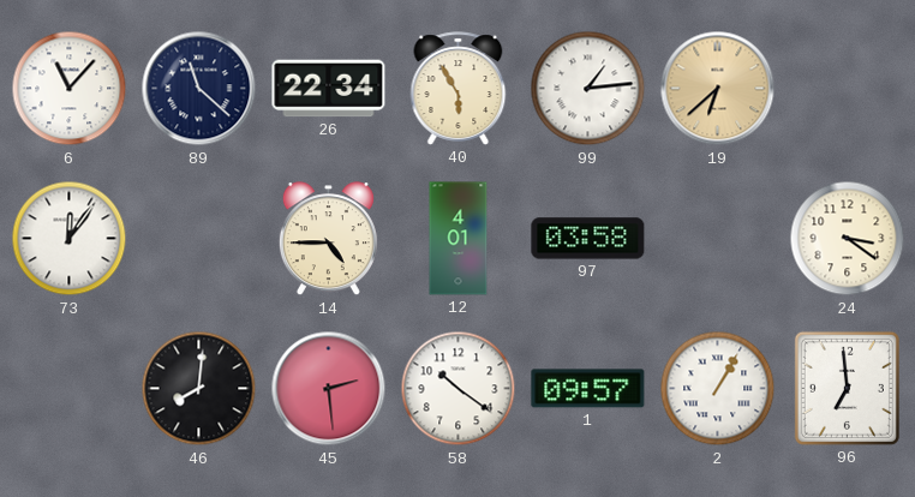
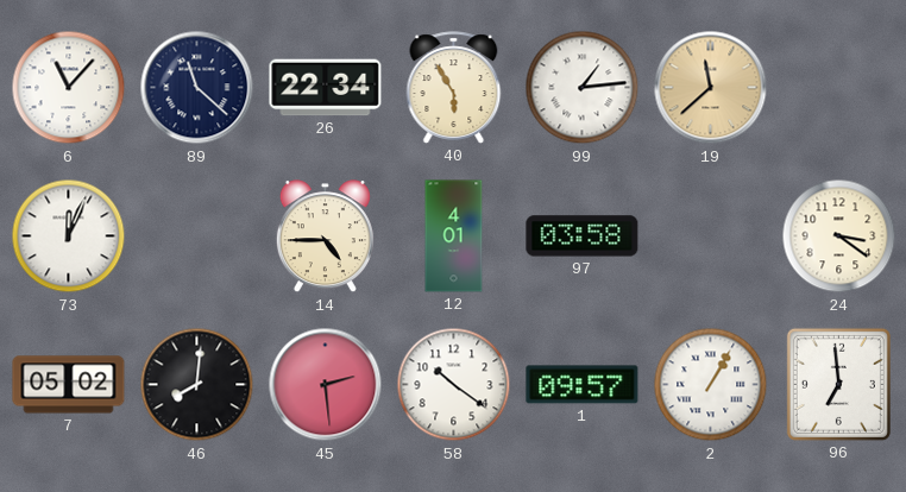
19: 6:38 -> 11:38 (711, 88)
73: 12:06 -> 12:04 (69, 236)
7: none -> 05:02 (69, 385)
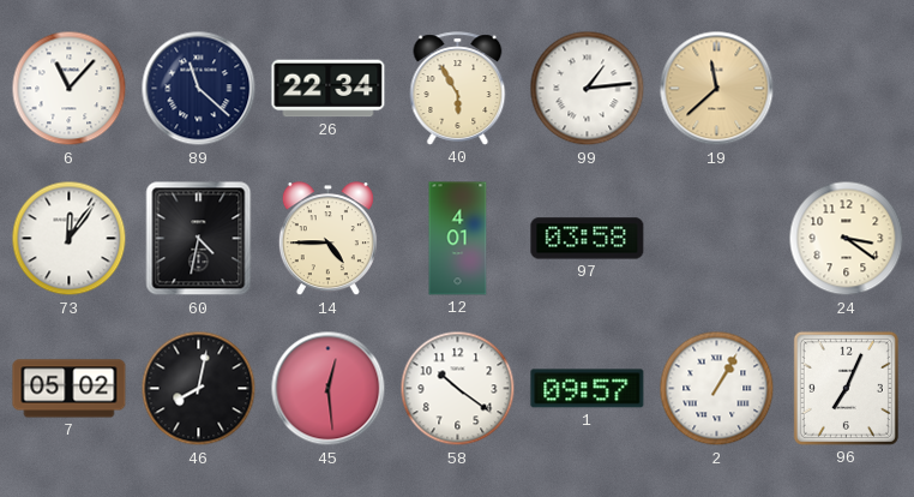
73: 12:04 -> 12:06 (70, 239)
60: none -> 4:32 (199, 239)
46: 8:01 -> 8:02 (199, 389)
45: 2:29 -> 12:29 (329, 389)
96: 6:59 -> 7:04 (846, 388)
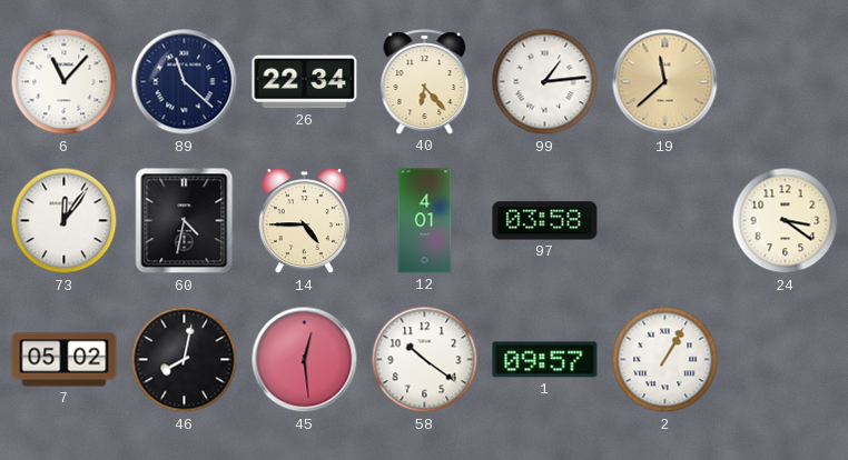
40: 5:55 -> 6:23 (425, 82)
96: 7:04 -> none (846, 388)
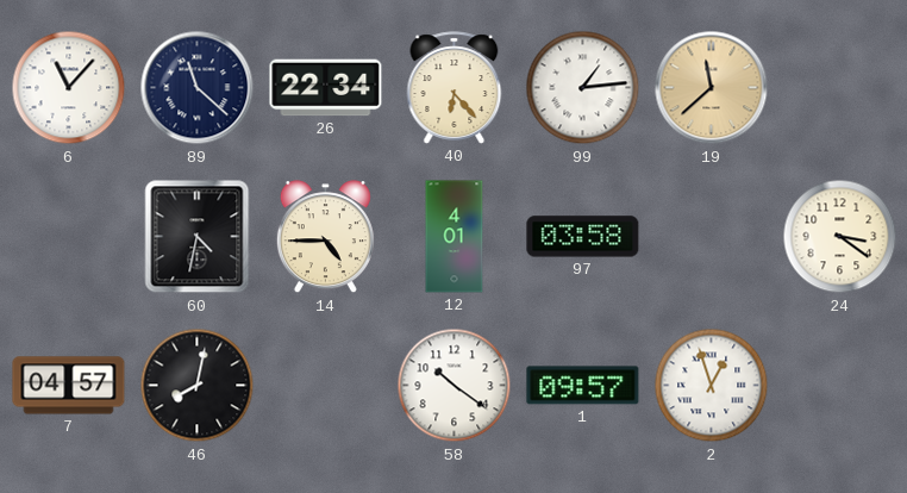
73: 12:06 -> none (65, 221)
7: 05:02 -> 04:57 (69, 386)
45: 12:29 -> none (305, 360)
2: 1:05 -> 12:57 (712, 386)
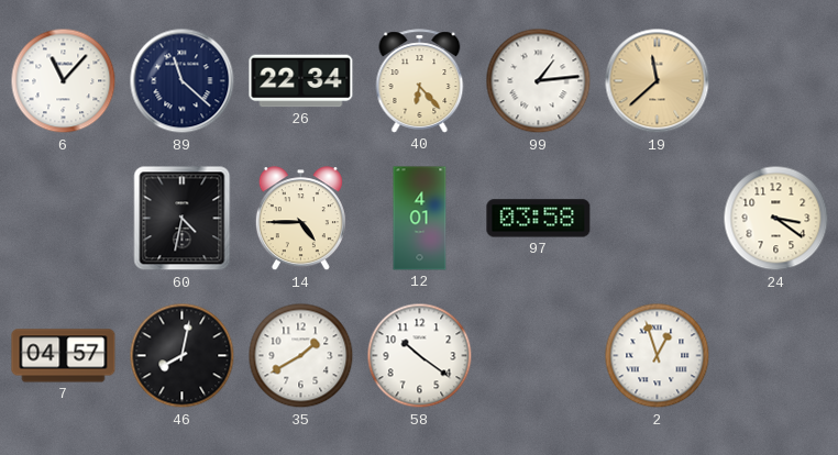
35: none -> 1:40 (301, 356)
1: 09:57 -> none (583, 386)
